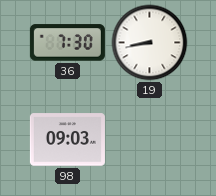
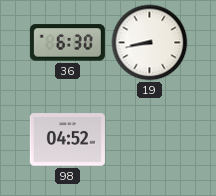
36: 7:30 -> 6:30 (67, 43)
98: 09:03 -> 04:52 (67, 140)
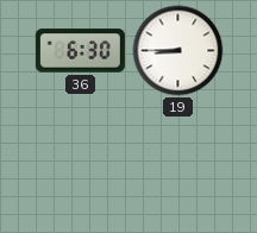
19: 8:43 -> 8:45 (178, 51)
98: 04:52 -> none (67, 140)
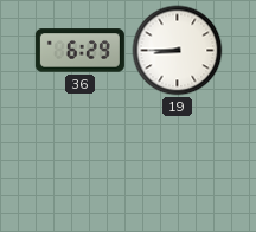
36: 6:30 -> 6:29 (79, 51)
